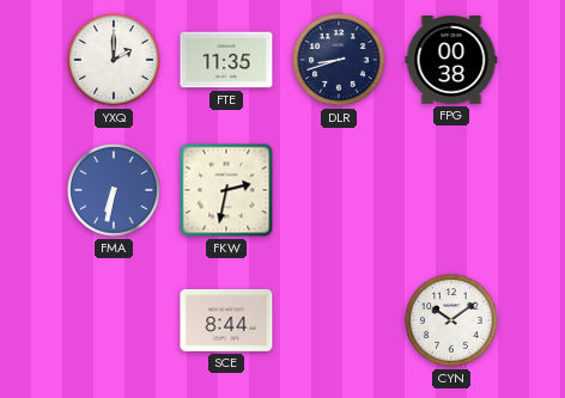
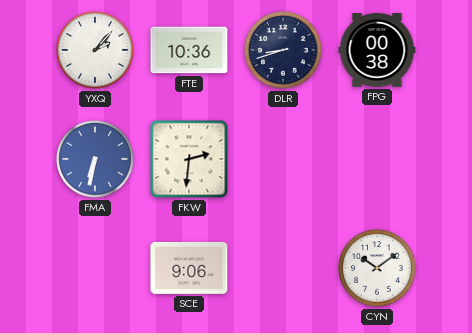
YXQ: 2:00 -> 2:07 (95, 50)
FTE: 11:35 -> 10:36 (189, 50)
FKW: 2:32 -> 2:31 (189, 159)
SCE: 8:44 -> 9:06 (189, 268)
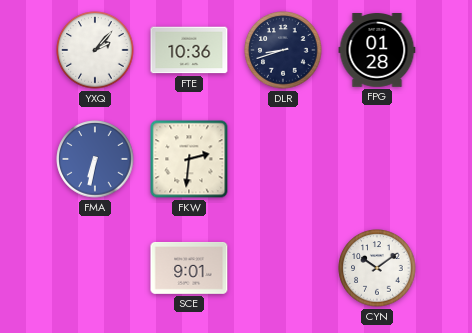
FPG: 00:38 -> 01:28 (377, 51)
SCE: 9:06 -> 9:01 (189, 268)
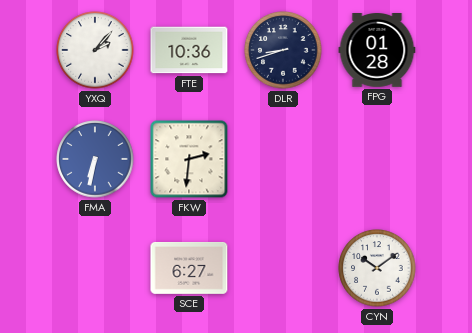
SCE: 9:01 -> 6:27 (189, 268)
